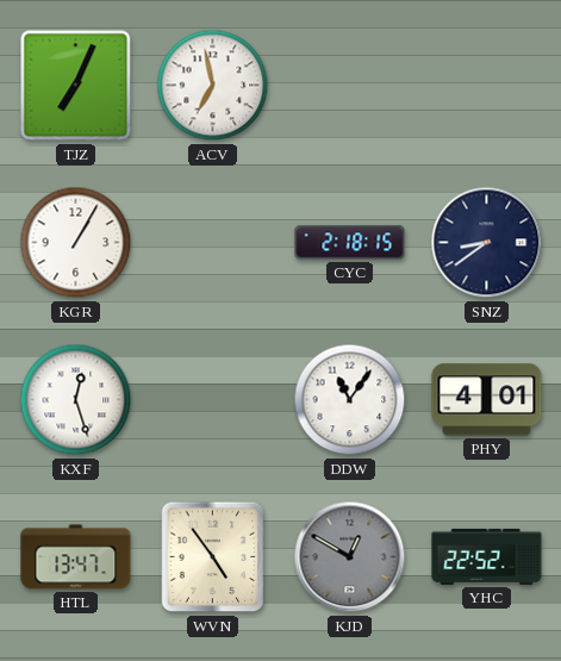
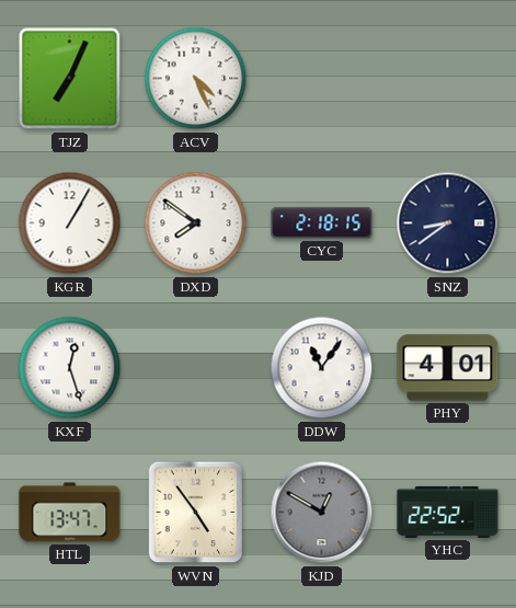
ACV: 6:58 -> 4:26 (196, 79)
DXD: none -> 7:51 (196, 223)
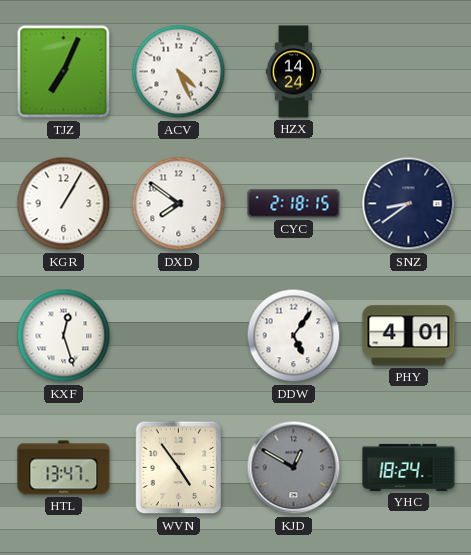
HZX: none -> 14:24 (294, 72)
DDW: 11:06 -> 5:06 (294, 336)
YHC: 22:52 -> 18:24 (409, 467)
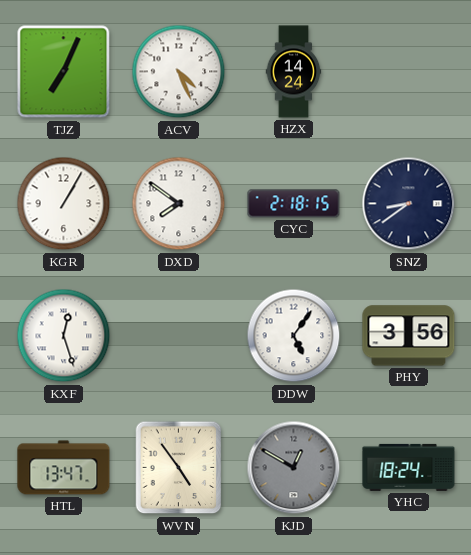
PHY: 4:01 -> 3:56 (409, 336)
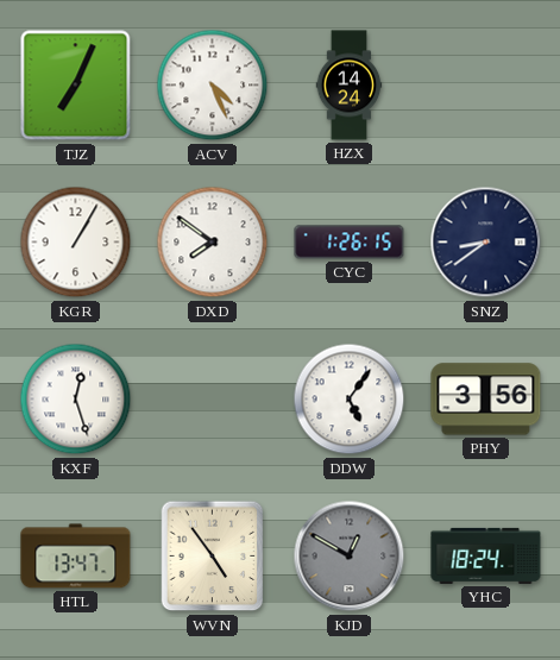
CYC: 2:18 -> 1:26 (350, 243)
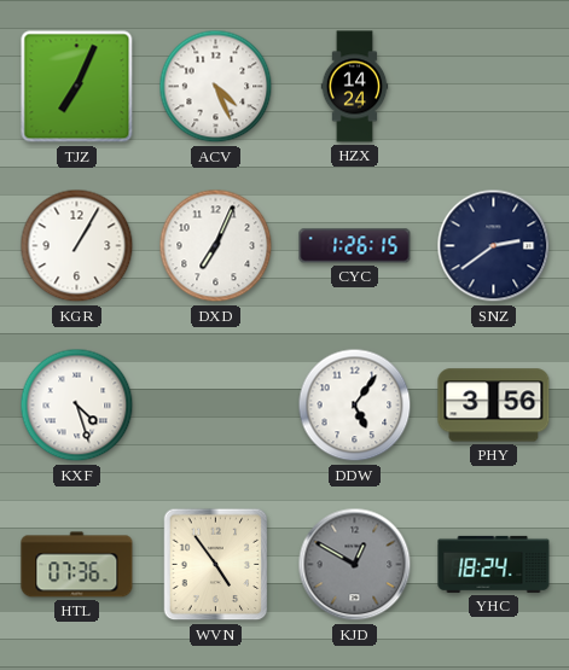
DXD: 7:51 -> 7:04 (216, 246)
SNZ: 8:39 -> 2:39 (494, 246)
KXF: 12:27 -> 4:27 (77, 406)
HTL: 13:47 -> 07:36 (77, 565)
